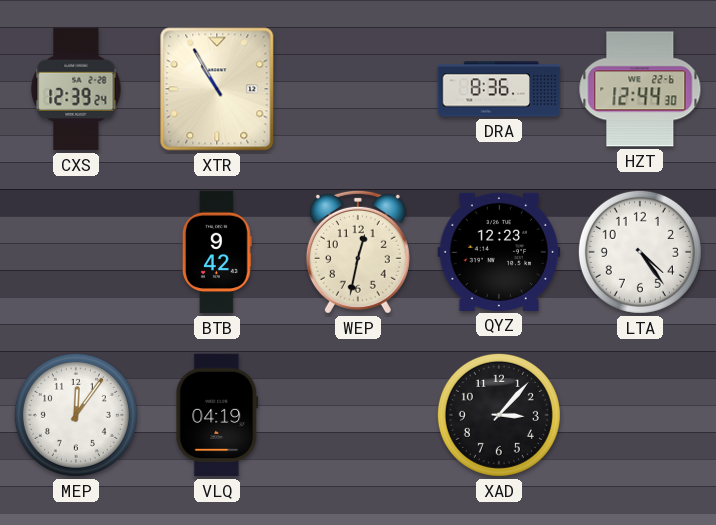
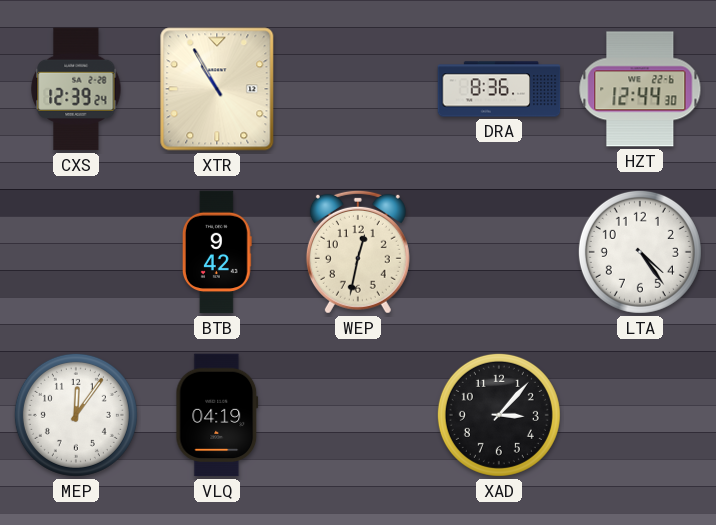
QYZ: 12:23 -> none (499, 252)
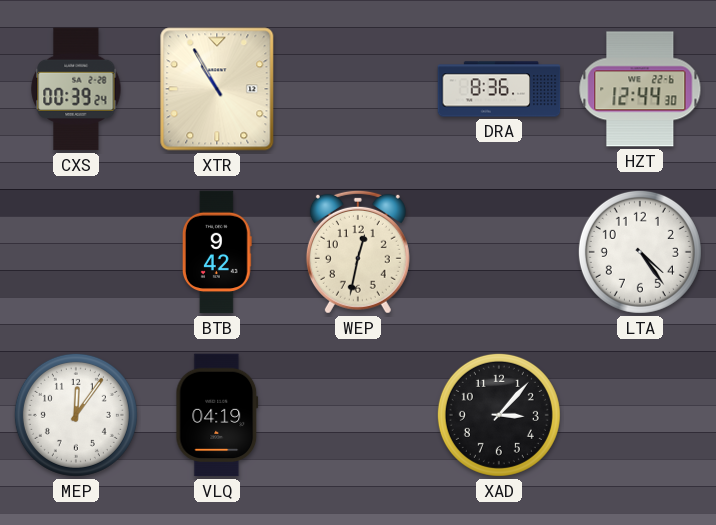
CXS: 12:39 -> 00:39 (76, 89)
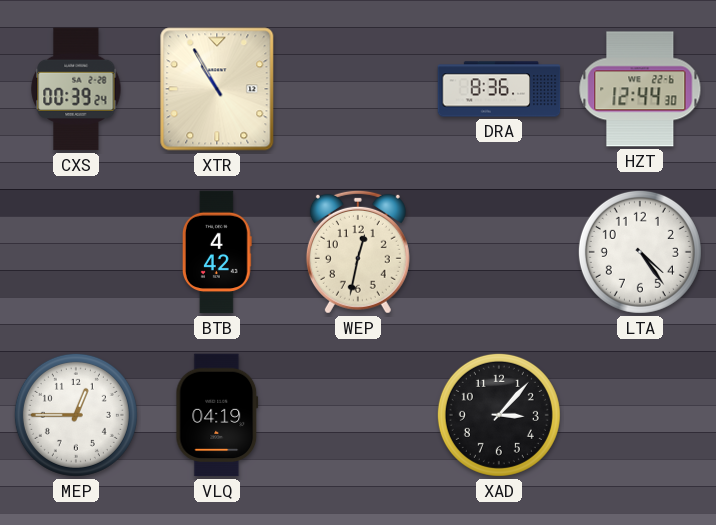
BTB: 9:42 -> 4:42 (217, 252)
MEP: 12:06 -> 12:45 (76, 415)
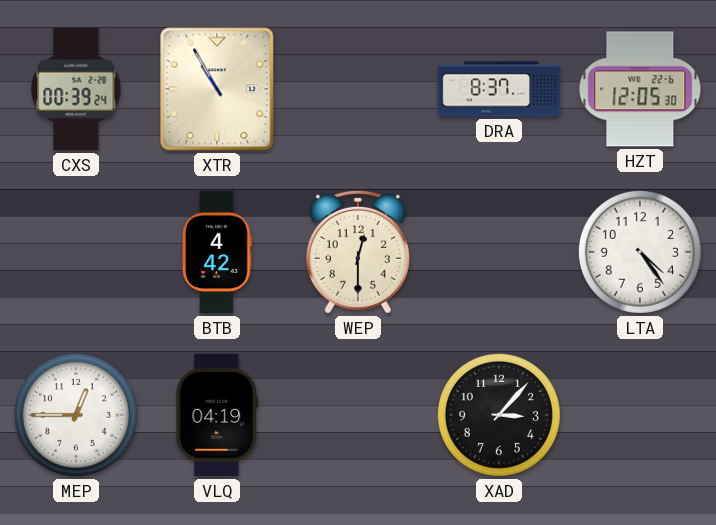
DRA: 8:36 -> 8:37 (499, 89)
HZT: 12:44 -> 12:05 (640, 89)
WEP: 12:32 -> 12:30 (358, 252)
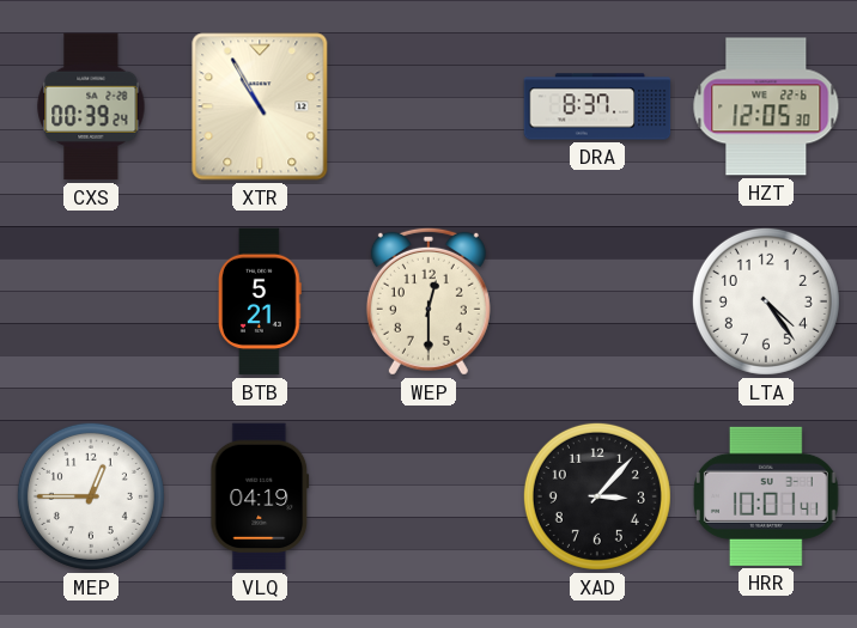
BTB: 4:42 -> 5:21 (260, 301)
HRR: none -> 10:01 (766, 496)
